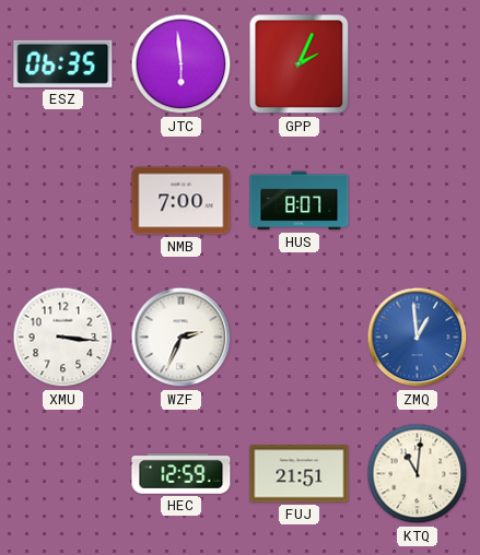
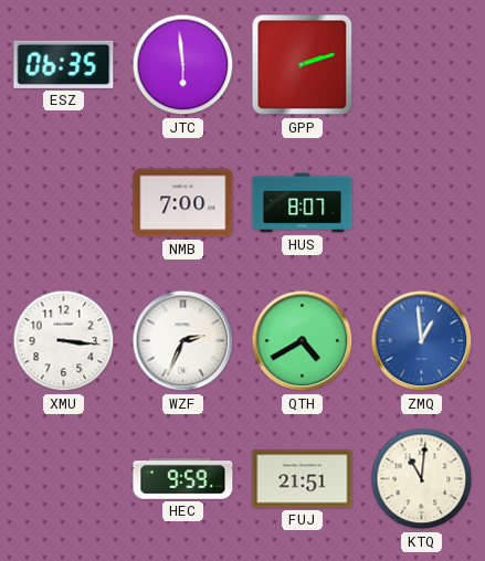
GPP: 2:04 -> 2:12 (303, 65)
QTH: none -> 4:40 (303, 341)
HEC: 12:59 -> 9:59 (183, 479)
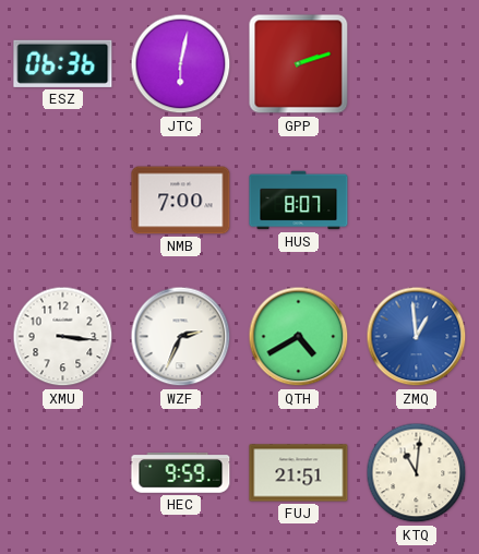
ESZ: 06:35 -> 06:36 (63, 63)
JTC: 5:59 -> 6:02 (181, 64)
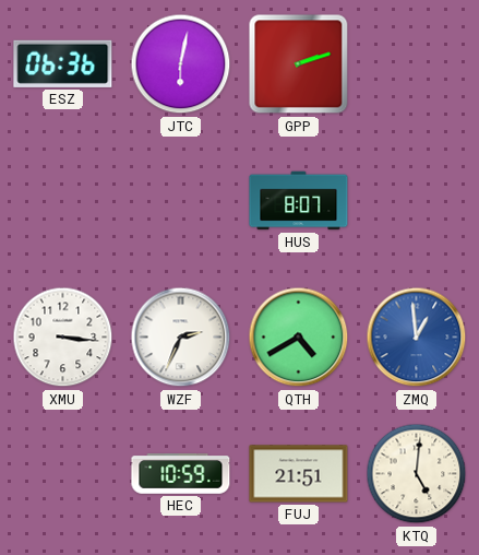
NMB: 7:00 -> none (181, 201)
HEC: 9:59 -> 10:59 (181, 474)
KTQ: 11:01 -> 5:01 (417, 474)
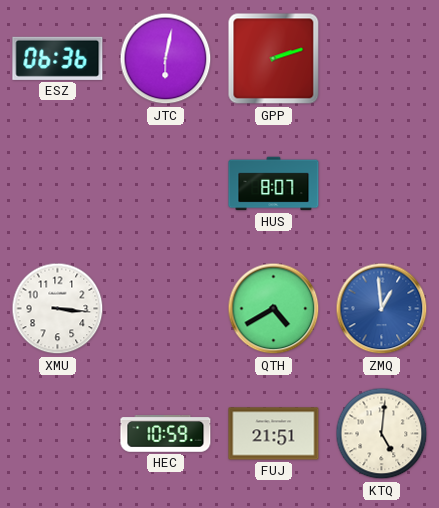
WZF: 2:34 -> none (181, 338)
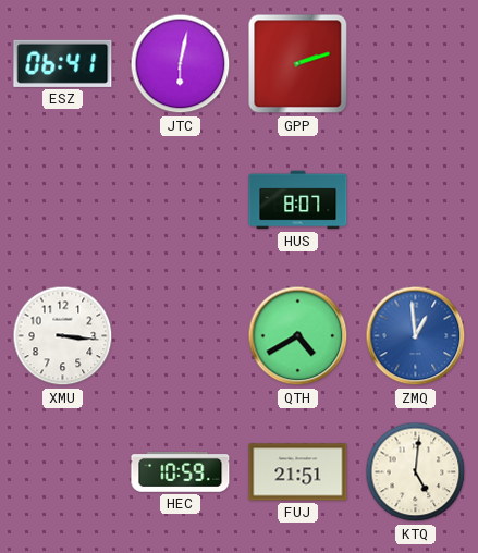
ESZ: 06:36 -> 06:41 (63, 63)
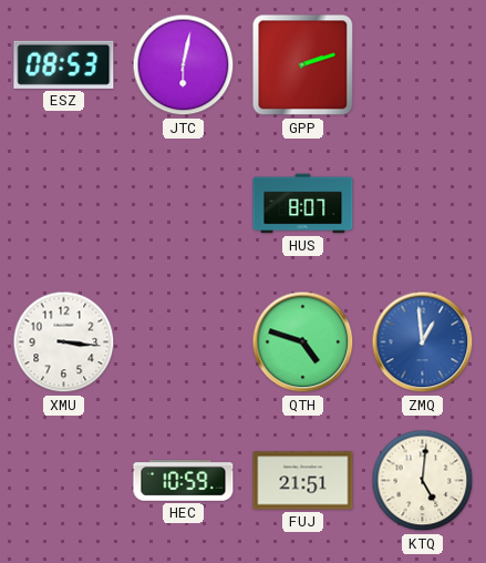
ESZ: 06:41 -> 08:53 (64, 64)
QTH: 4:40 -> 4:48 (303, 342)
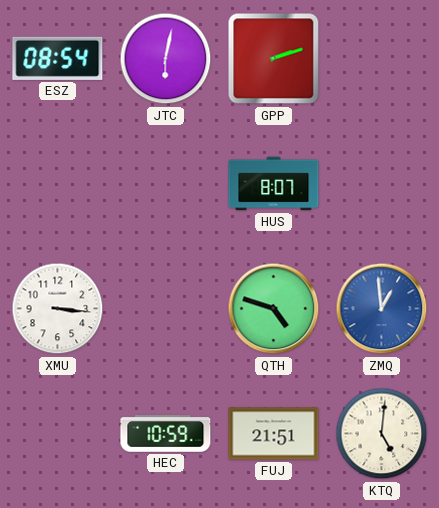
ESZ: 08:53 -> 08:54 (58, 58)
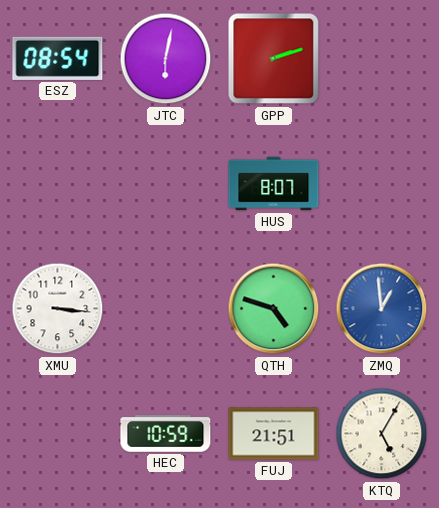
KTQ: 5:01 -> 5:05 (382, 434)
